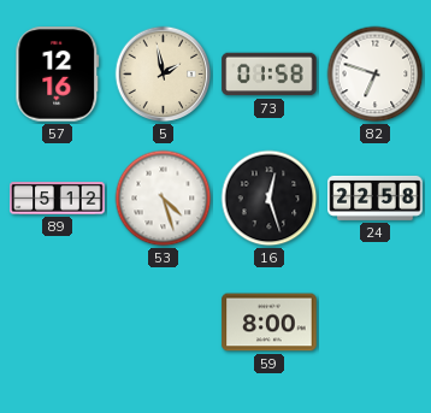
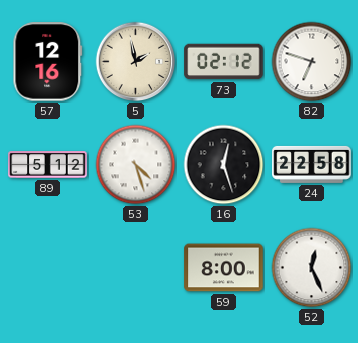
73: 01:58 -> 02:12 (224, 62)
52: none -> 12:26 (312, 268)
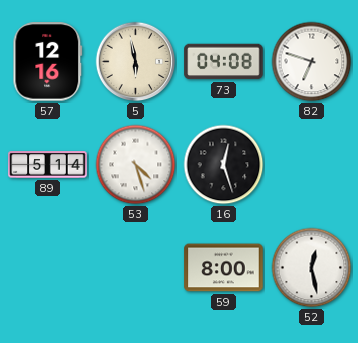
5: 1:58 -> 5:58 (136, 62)
73: 02:12 -> 04:08 (224, 62)
89: 5:12 -> 5:14 (48, 165)
24: 22:58 -> none (312, 164)
52: 12:26 -> 12:28 (312, 268)
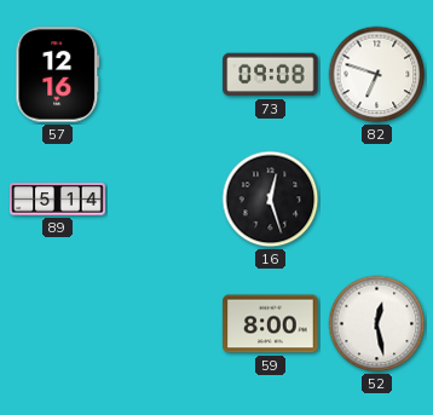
5: 5:58 -> none (136, 62)
73: 04:08 -> 09:08 (271, 75)
53: 4:27 -> none (136, 165)
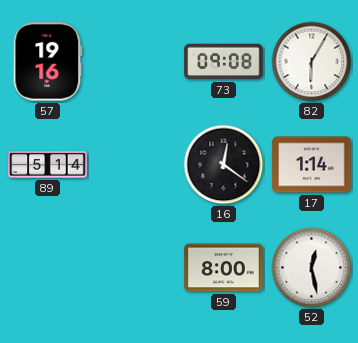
57: 12:16 -> 19:16 (48, 62)
82: 6:48 -> 6:05 (312, 62)
16: 12:27 -> 12:21 (224, 165)
17: none -> 1:14 (312, 165)
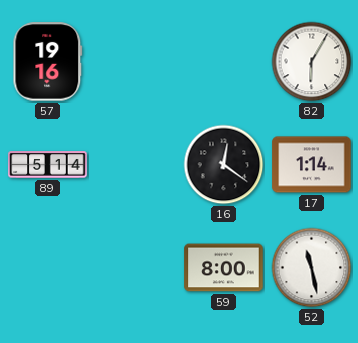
73: 09:08 -> none (224, 62)
52: 12:28 -> 11:28 (312, 268)
